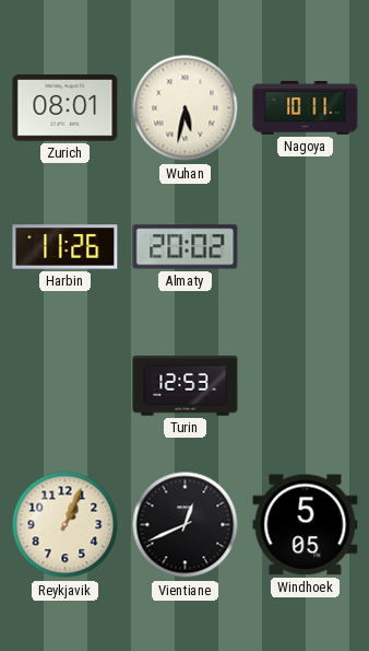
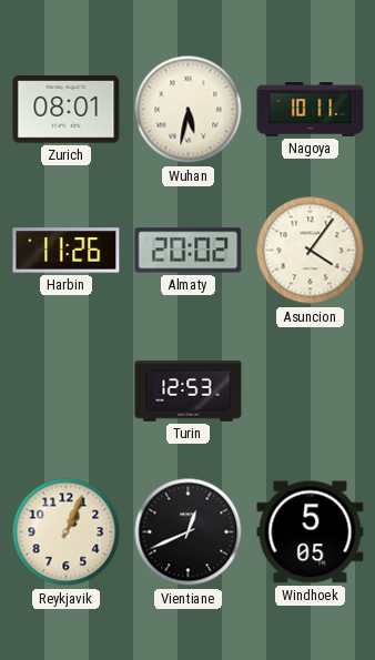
Asuncion: none -> 4:06 (311, 251)
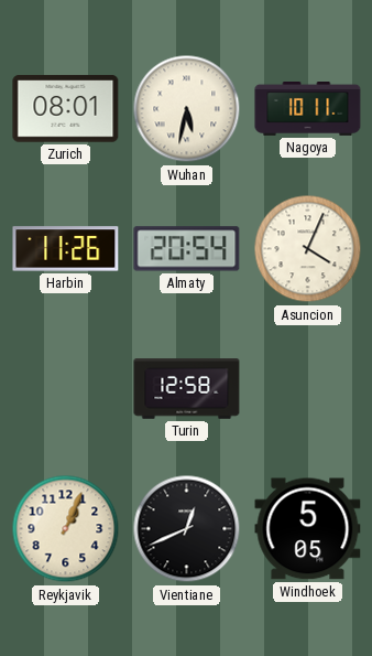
Almaty: 20:02 -> 20:54 (187, 249)
Asuncion: 4:06 -> 4:04 (308, 249)
Turin: 12:53 -> 12:58 (187, 389)
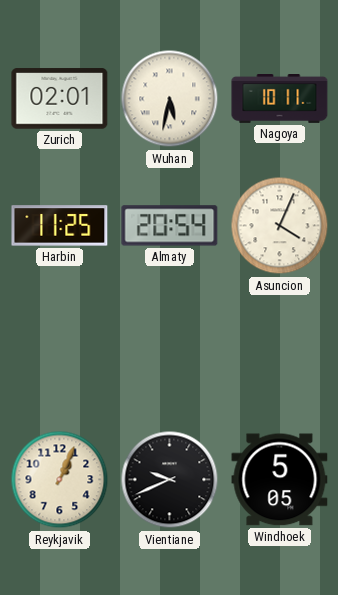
Zurich: 08:01 -> 02:01 (60, 99)
Harbin: 11:26 -> 11:25 (60, 226)
Turin: 12:58 -> none (187, 389)
Vientiane: 12:41 -> 9:41 (170, 480)
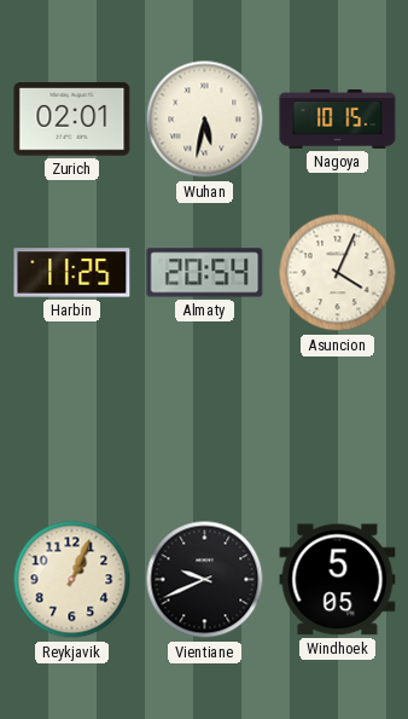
Nagoya: 10:11 -> 10:15 (338, 120)
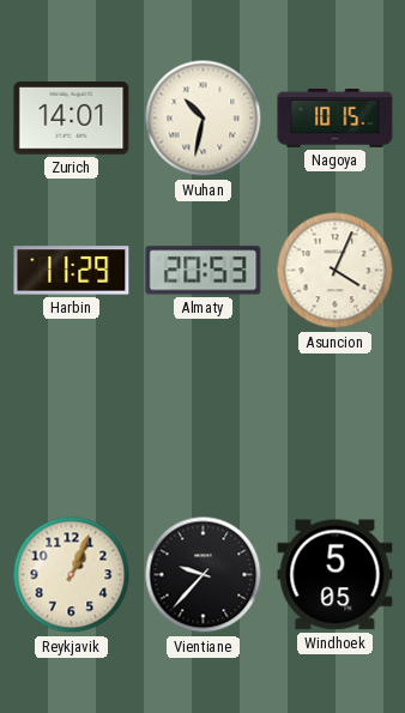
Zurich: 02:01 -> 14:01 (72, 119)
Wuhan: 5:32 -> 10:32 (204, 119)
Harbin: 11:25 -> 11:29 (72, 271)
Almaty: 20:54 -> 20:53 (204, 271)
Vientiane: 9:41 -> 9:37 (204, 575)
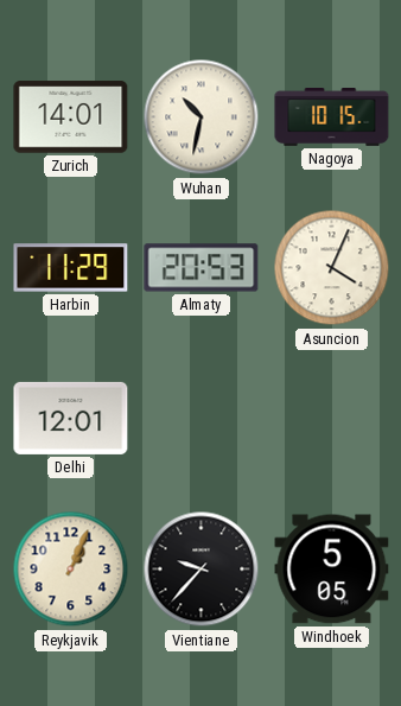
Delhi: none -> 12:01 (71, 418)
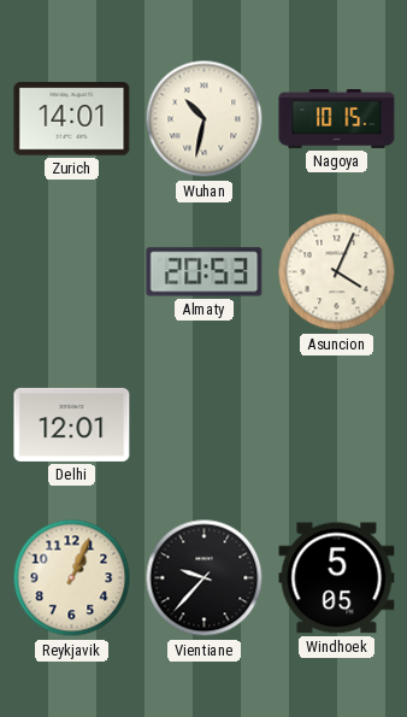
Harbin: 11:29 -> none (71, 268)
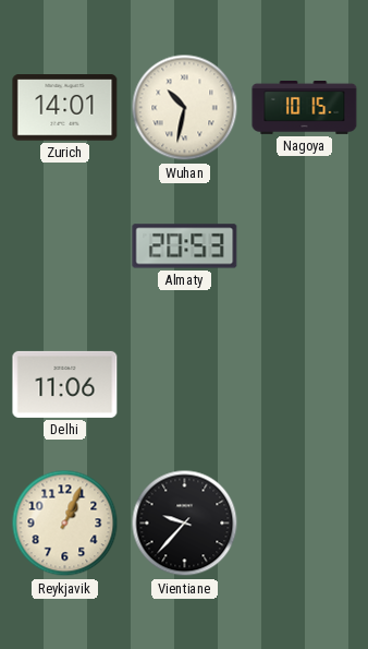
Asuncion: 4:04 -> none (337, 272)
Delhi: 12:01 -> 11:06 (65, 384)
Windhoek: 5:05 -> none (337, 578)
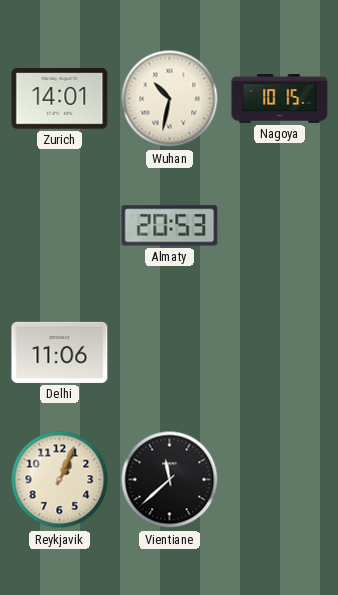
Vientiane: 9:37 -> 11:38 (170, 480)
